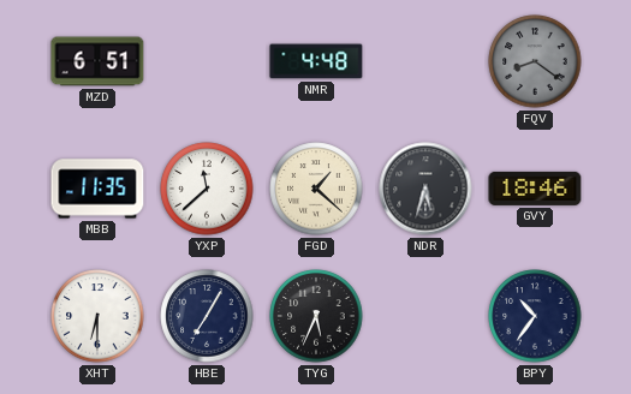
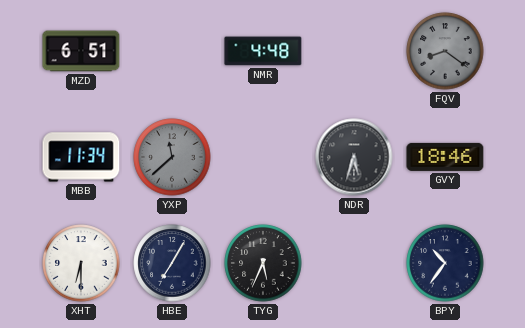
MBB: 11:35 -> 11:34 (81, 157)
YXP dial: white -> grey (172, 157)
FGD: 1:22 -> none (316, 189)
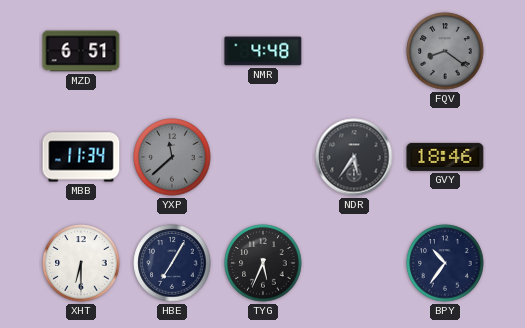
NDR: 5:33 -> 5:36 (354, 157)
